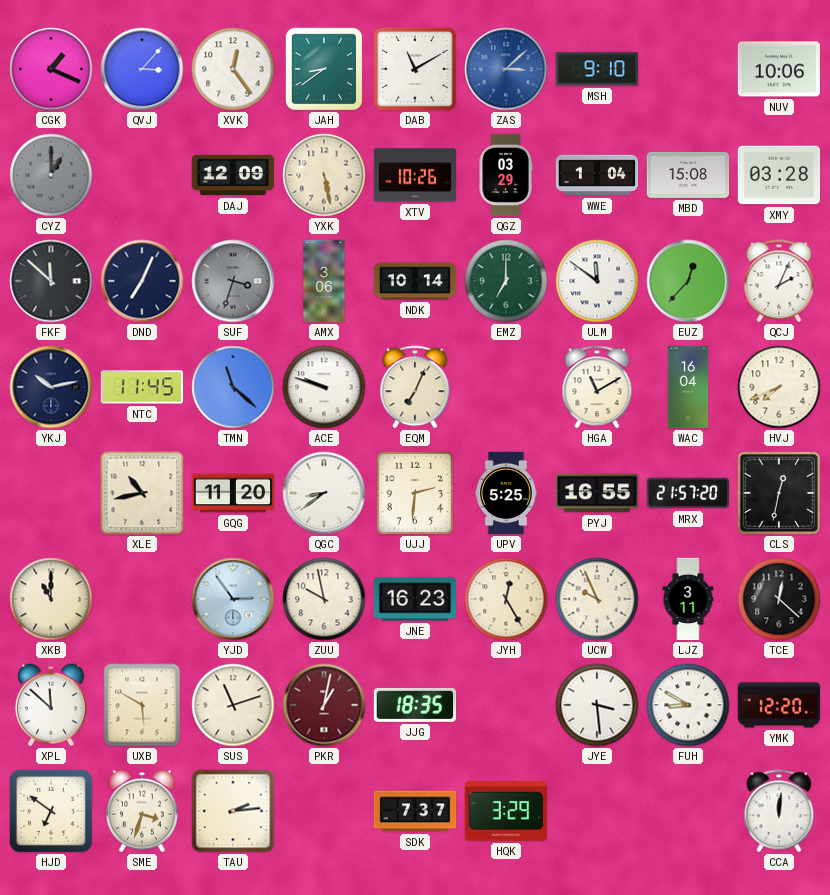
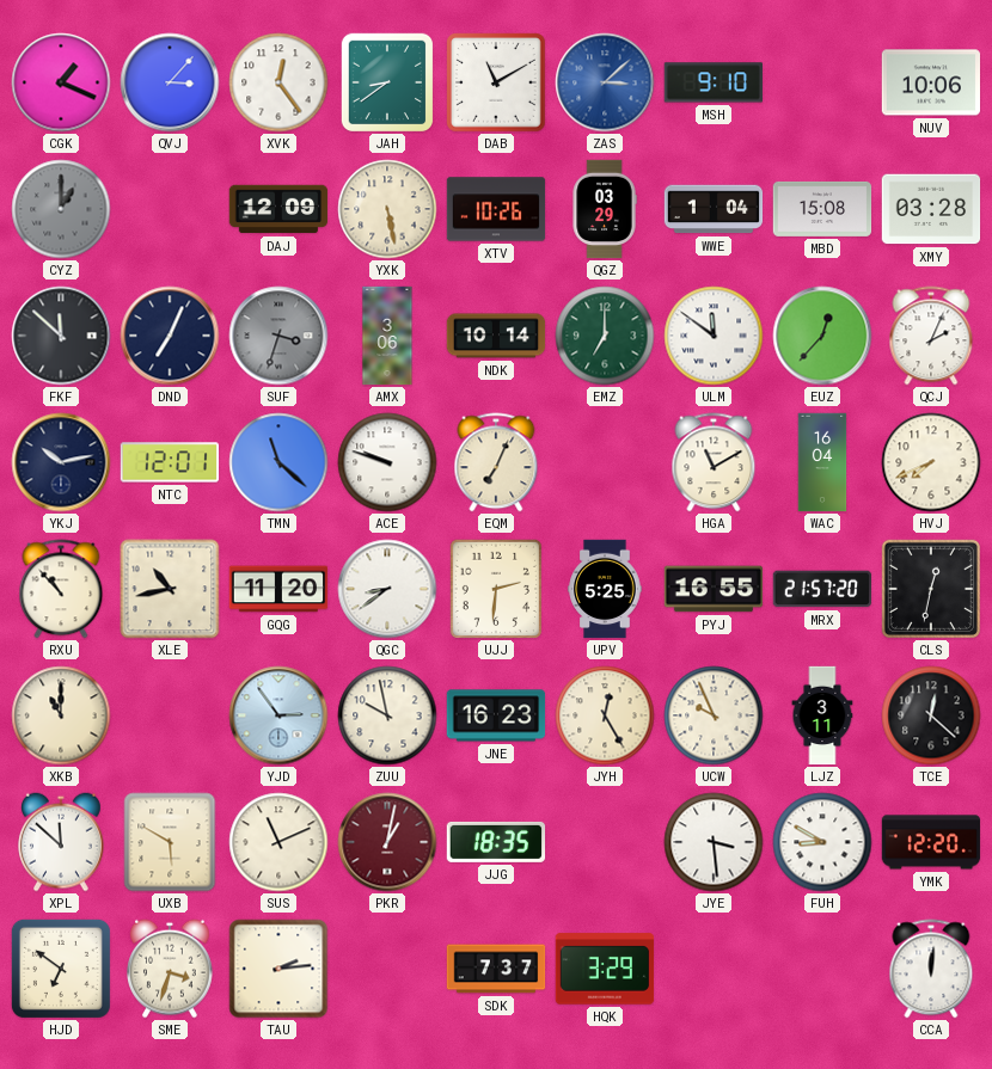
NTC: 11:45 -> 12:01 (170, 462)
RXU: none -> 10:53 (61, 589)
SUS: 11:12 -> 11:11 (278, 842)
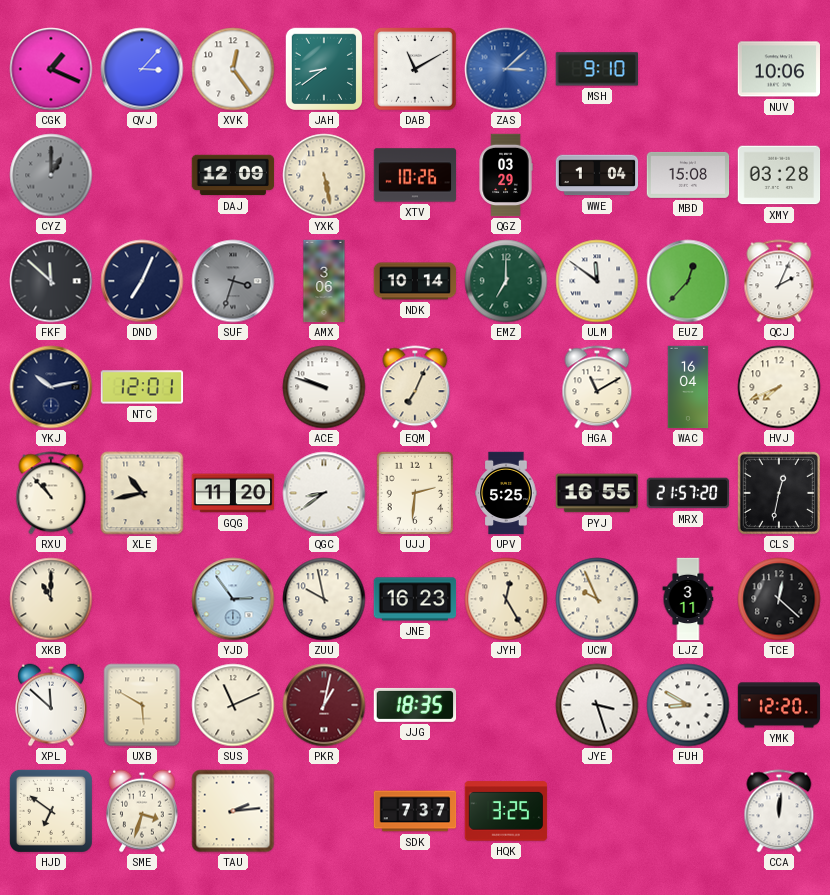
TMN: 11:22 -> none (278, 462)
JYE: 3:29 -> 3:27 (597, 705)
HQK: 3:29 -> 3:25 (506, 811)
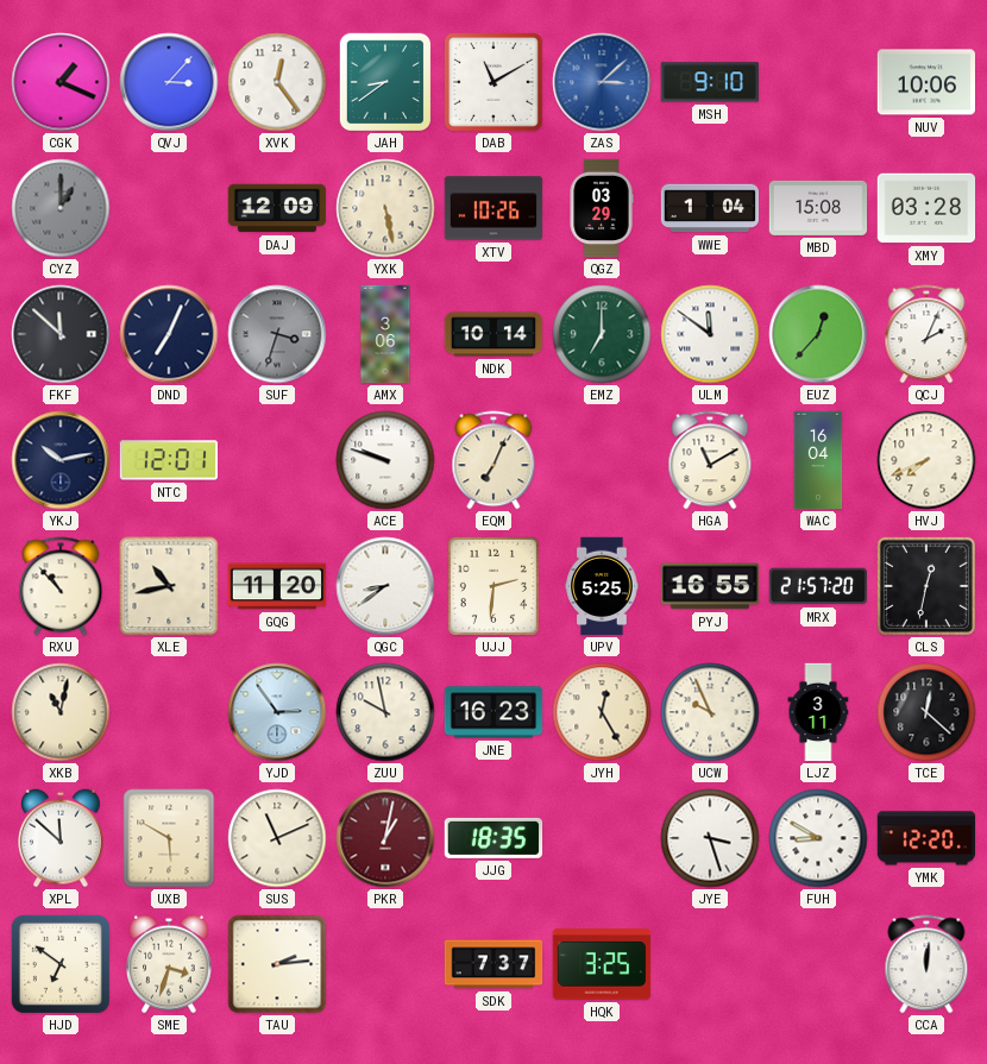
XKB: 11:00 -> 11:02 (61, 712)
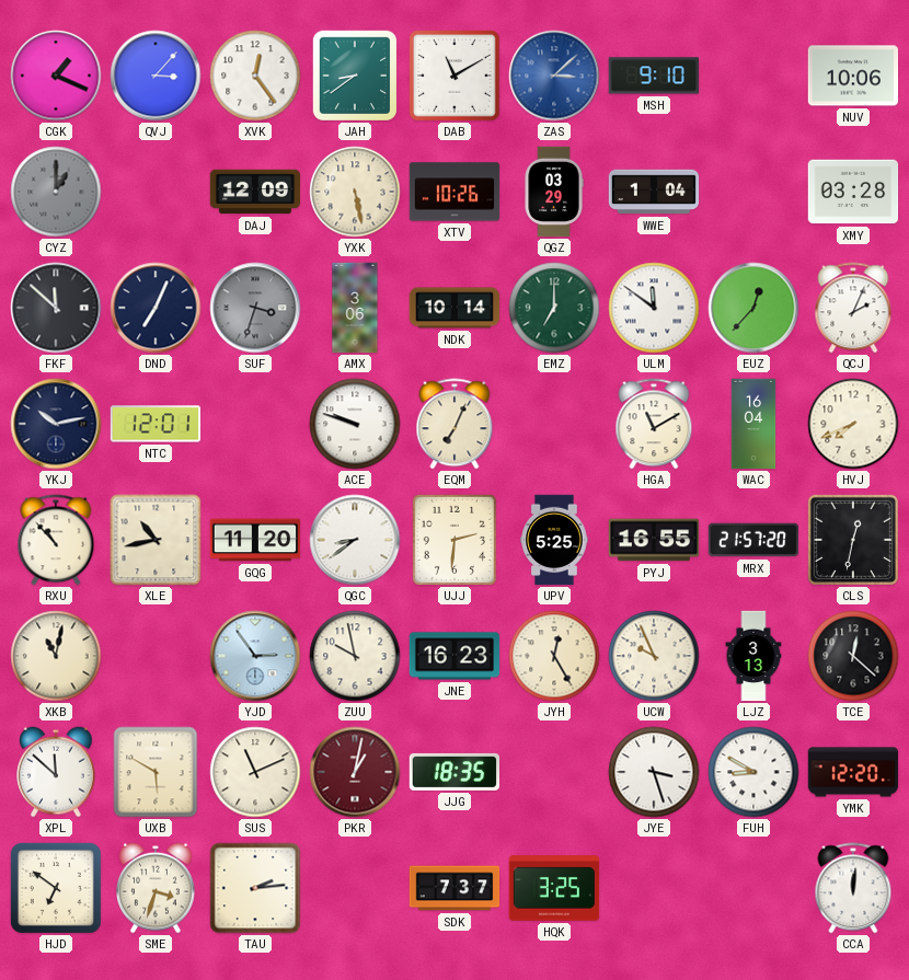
MBD: 15:08 -> none (818, 208)
LJZ: 3:11 -> 3:13 (753, 656)
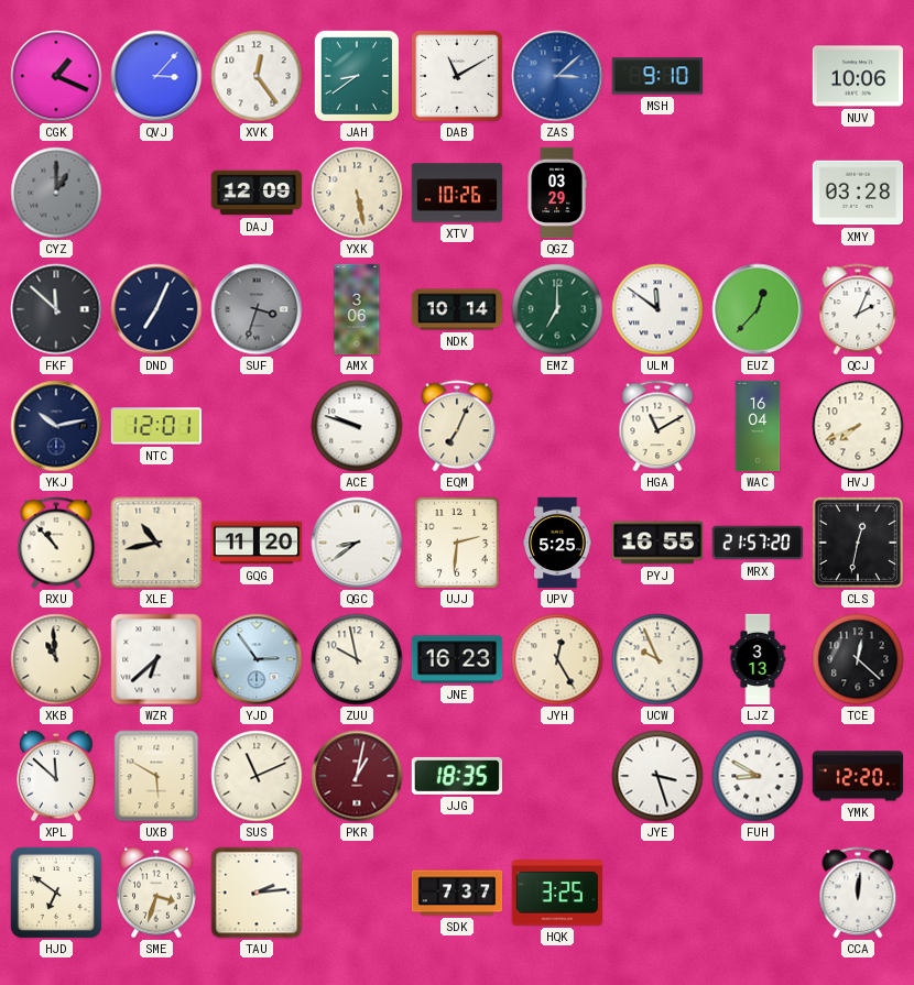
WWE: 1:04 -> none (654, 192)
XKB: 11:02 -> 10:59 (56, 659)
WZR: none -> 6:38 (156, 659)
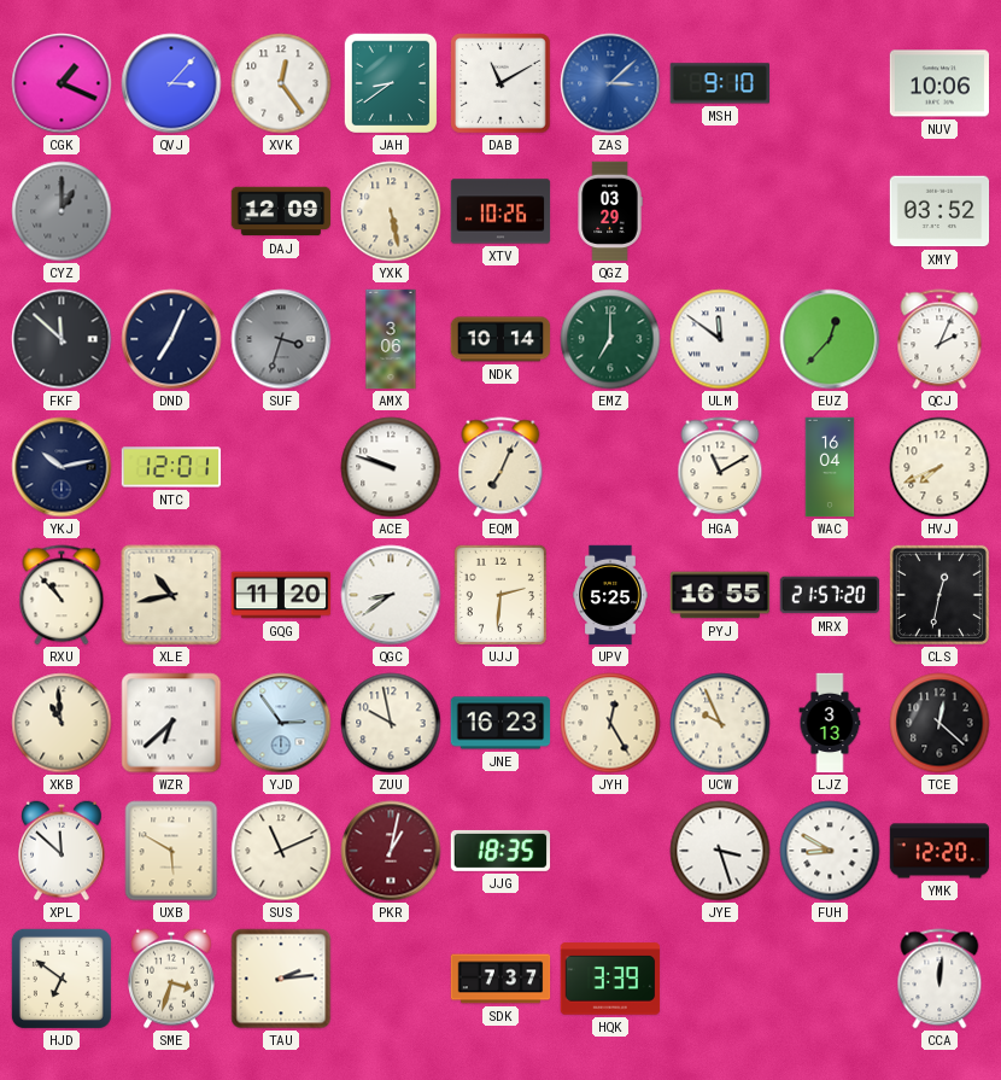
XMY: 03:28 -> 03:52 (939, 211)
HQK: 3:25 -> 3:39 (610, 979)
